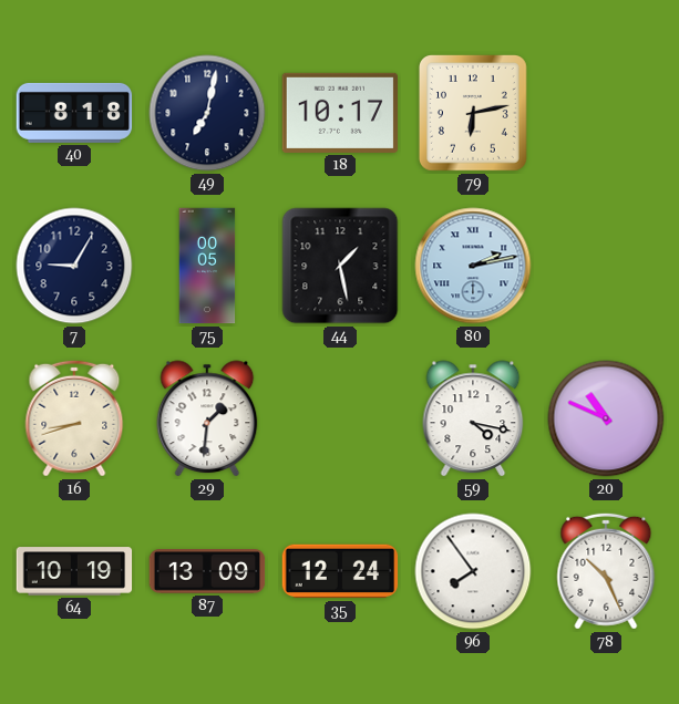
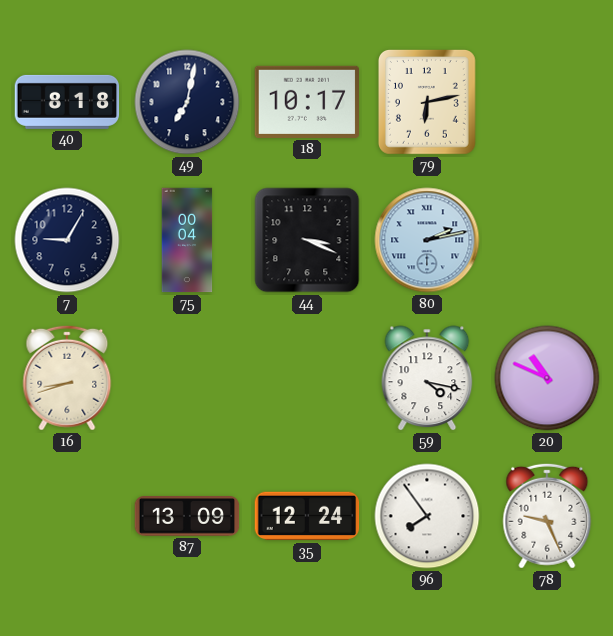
75: 00:05 -> 00:04 (187, 240)
44: 1:28 -> 3:19 (307, 240)
29: 1:31 -> none (207, 418)
64: 10:19 -> none (74, 571)
78: 10:26 -> 9:26 (547, 516)
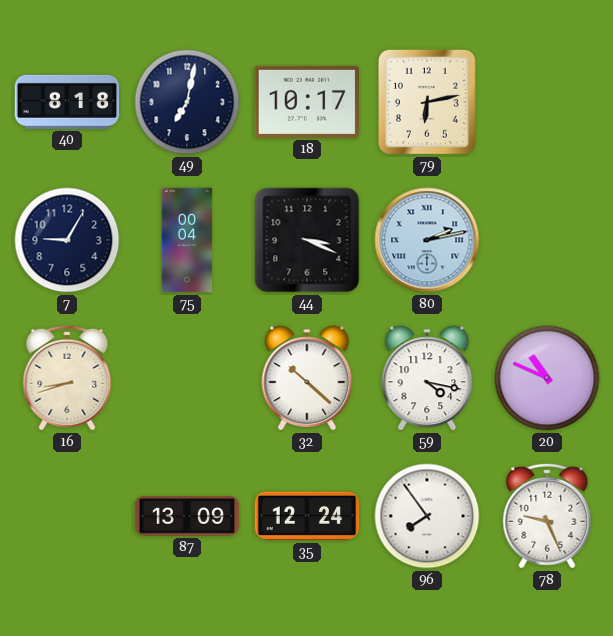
32: none -> 10:22 (307, 378)
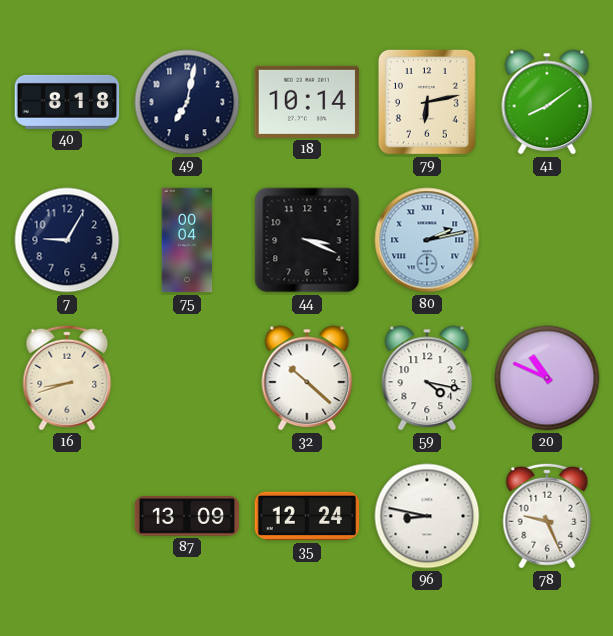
18: 10:17 -> 10:14 (307, 102)
41: none -> 8:09 (547, 102)
96: 7:54 -> 8:47 (427, 516)
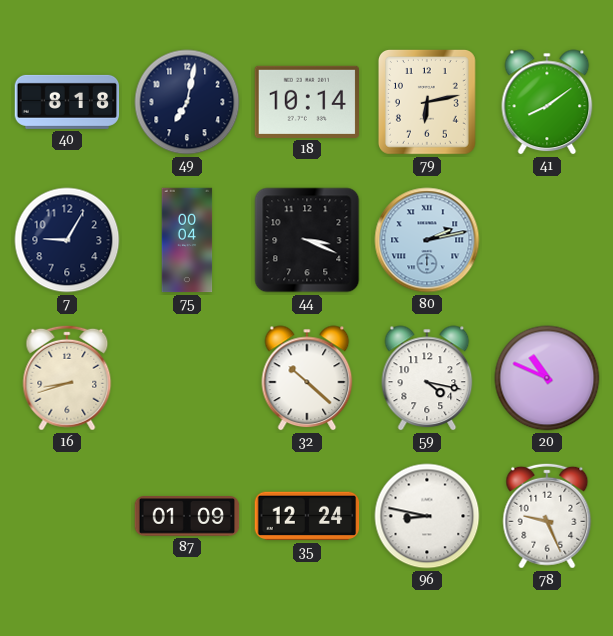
87: 13:09 -> 01:09 (187, 516)
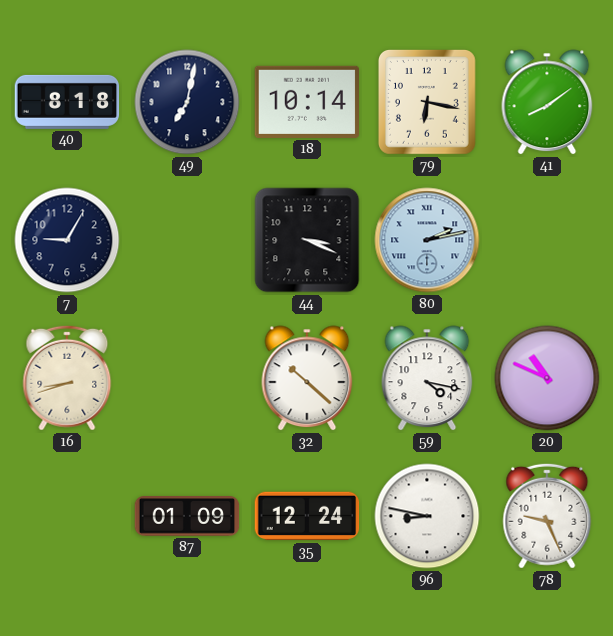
79: 6:13 -> 6:17 (427, 103)
75: 00:04 -> none (187, 240)
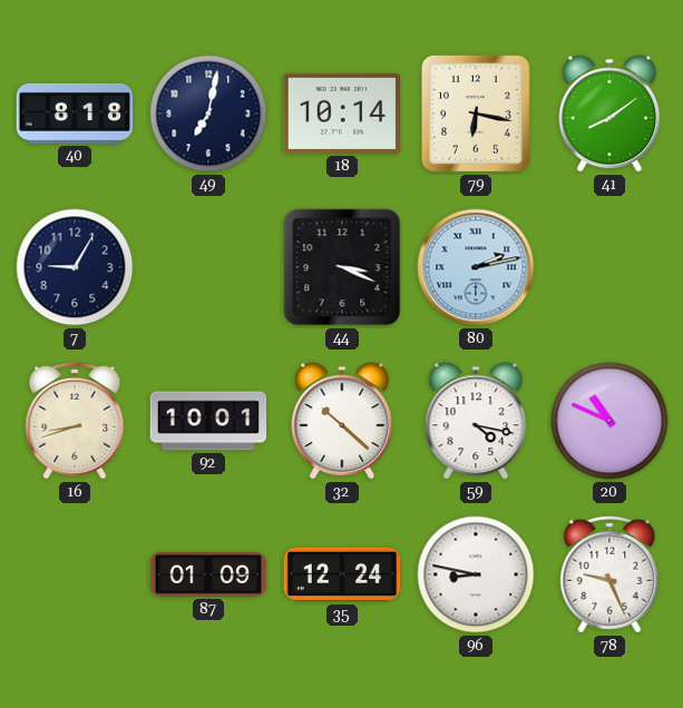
92: none -> 10:01 (208, 421)
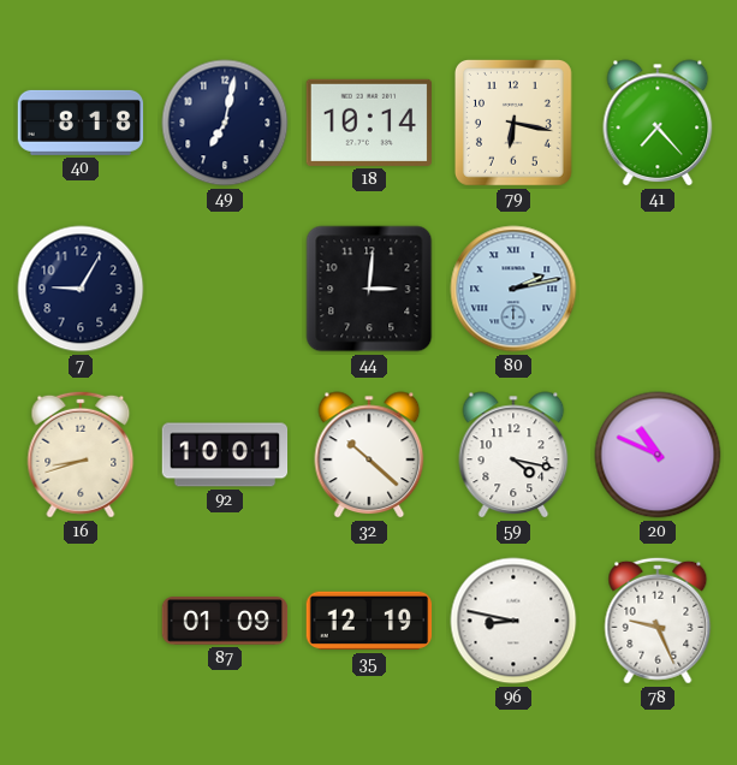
41: 8:09 -> 7:23 (658, 123)
44: 3:19 -> 3:01 (369, 289)
35: 12:24 -> 12:19 (369, 621)
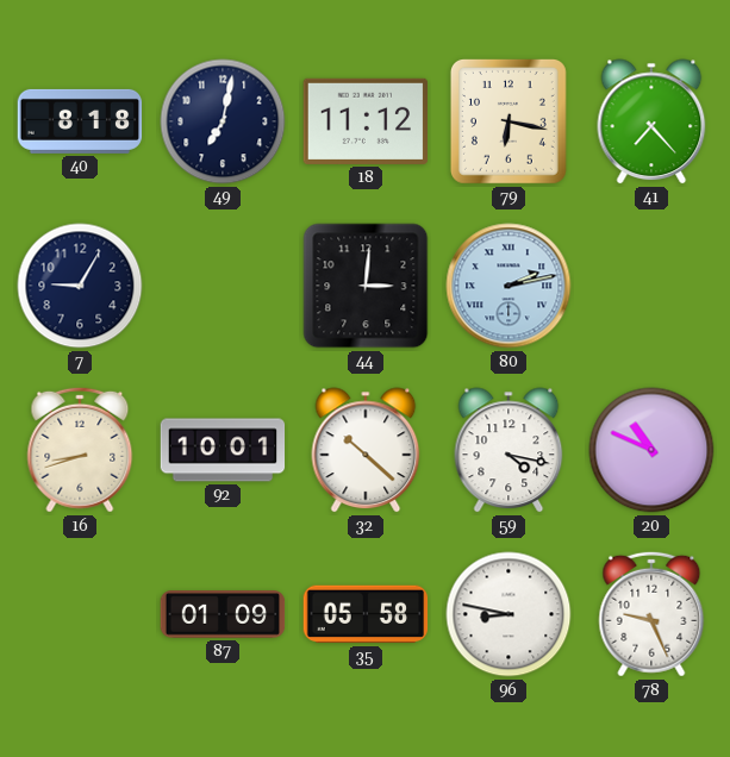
18: 10:14 -> 11:12 (366, 121)
35: 12:19 -> 05:58 (366, 614)
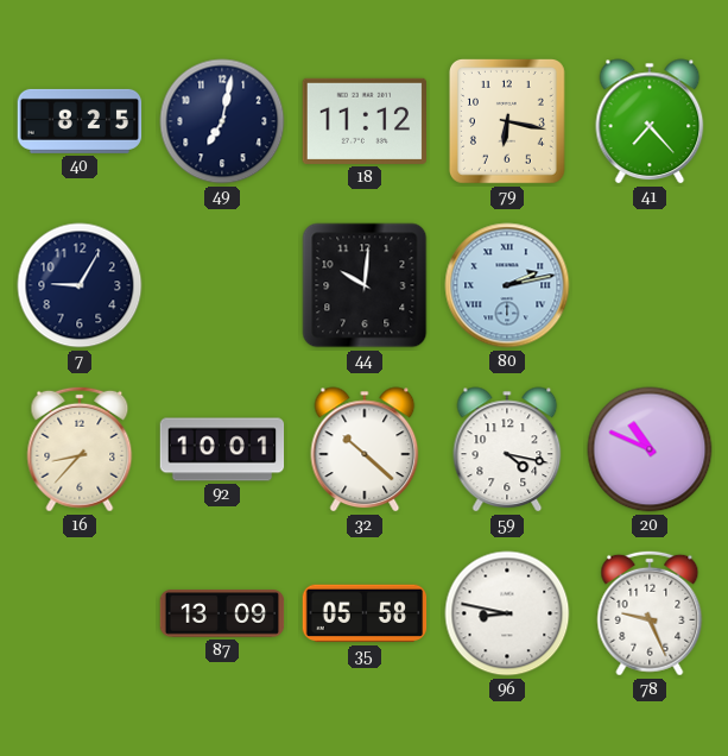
40: 8:18 -> 8:25 (80, 121)
44: 3:01 -> 10:01 (365, 285)
16: 8:42 -> 8:37 (80, 449)
87: 01:09 -> 13:09 (222, 613)
